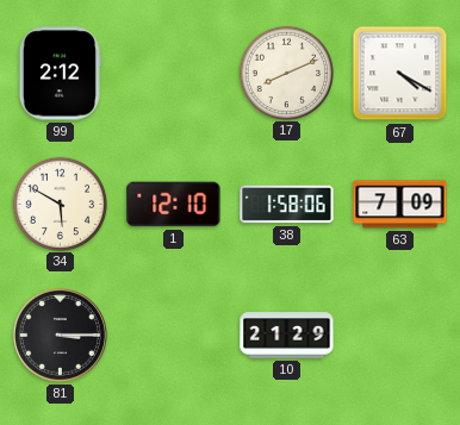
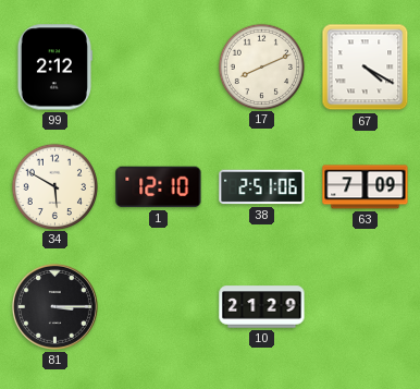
38: 1:58 -> 2:51 (262, 187)
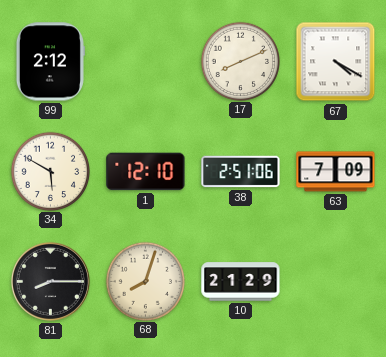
81: 3:15 -> 8:15 (50, 281)
68: none -> 8:03 (145, 281)
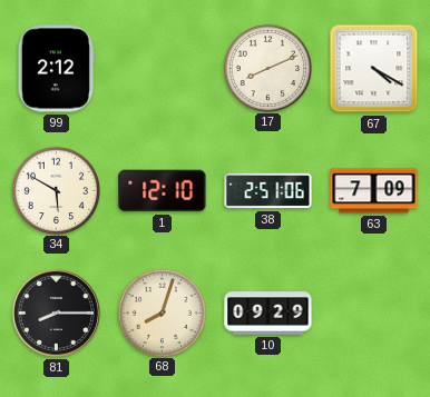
10: 21:29 -> 09:29 (268, 314)
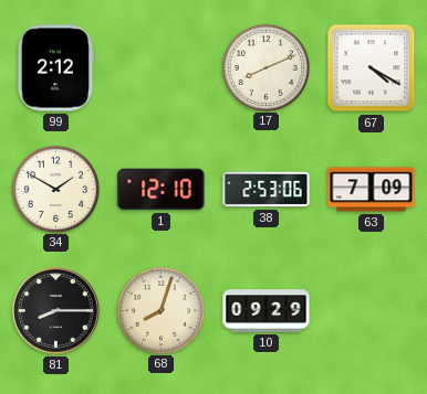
34: 5:50 -> 1:50 (55, 189)
38: 2:51 -> 2:53 (267, 190)
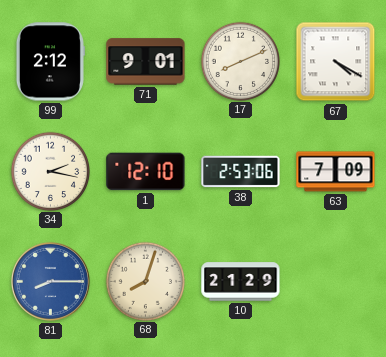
71: none -> 9:01 (146, 62)
34: 1:50 -> 2:17 (50, 171)
81 dial: black -> blue (50, 281)
10: 09:29 -> 21:29 (241, 282)
